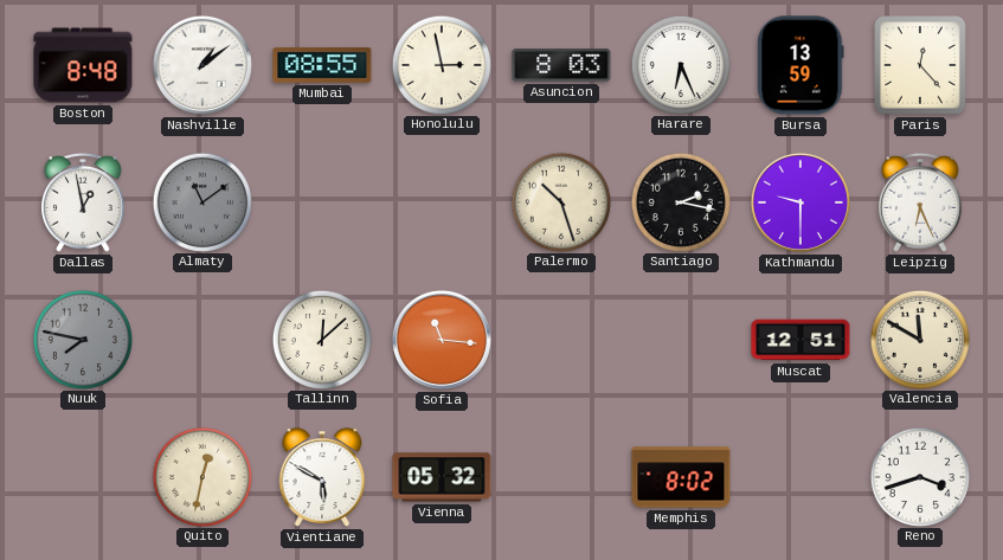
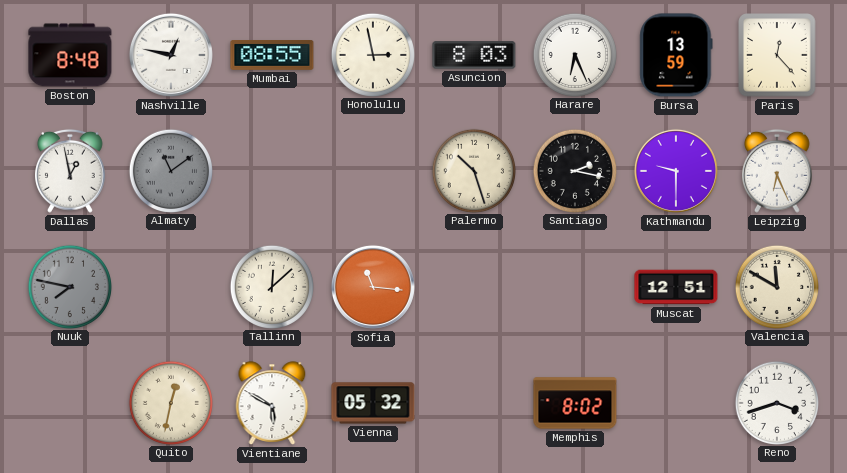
Nashville: 1:09 -> 12:47 (171, 55)
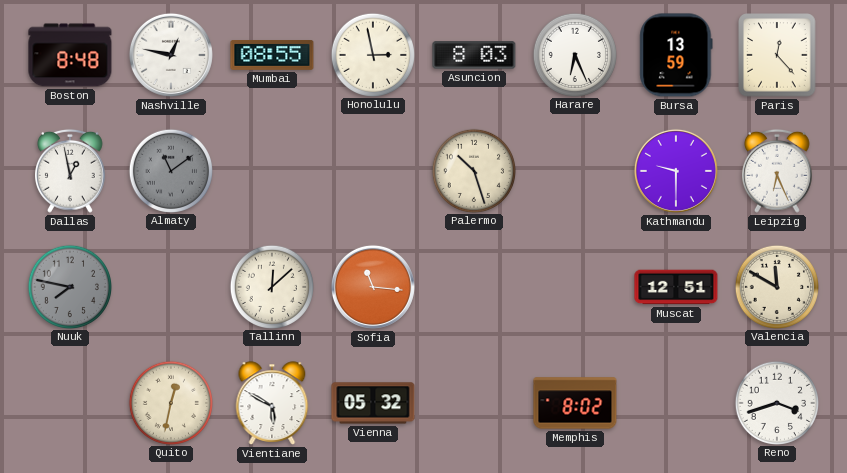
Santiago: 2:17 -> none (574, 170)
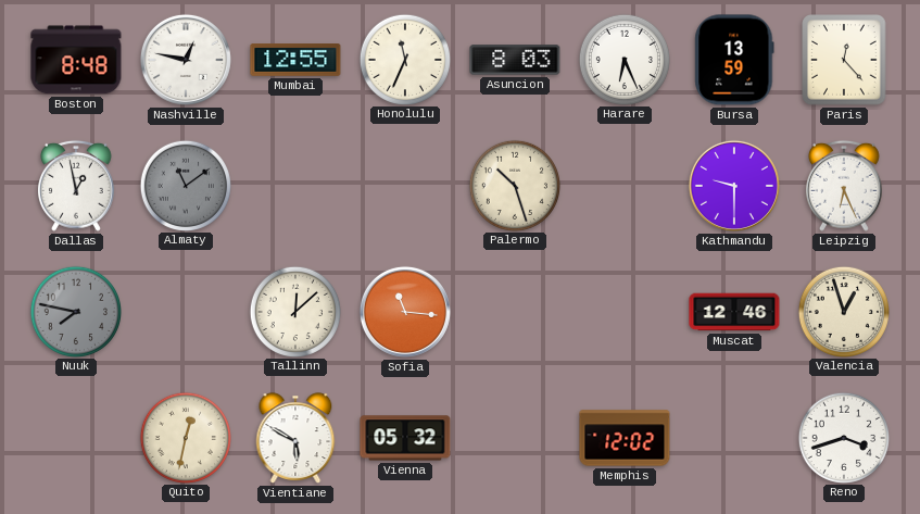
Mumbai: 08:55 -> 12:55 (295, 61)
Honolulu: 2:58 -> 11:34 (404, 59)
Muscat: 12:51 -> 12:46 (734, 312)
Valencia: 11:50 -> 12:57 (843, 311)
Memphis: 8:02 -> 12:02 (625, 438)
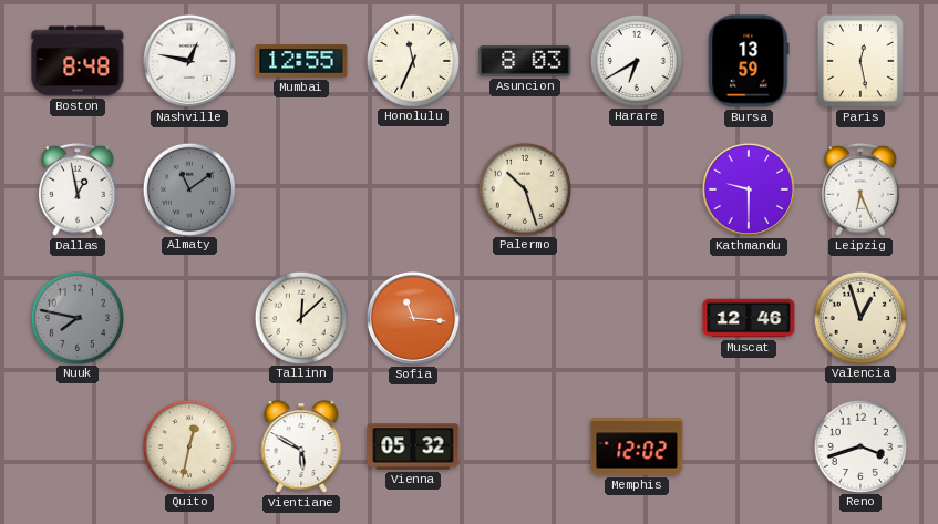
Harare: 6:26 -> 6:40 (636, 60)
Paris: 12:23 -> 12:28 (860, 61)
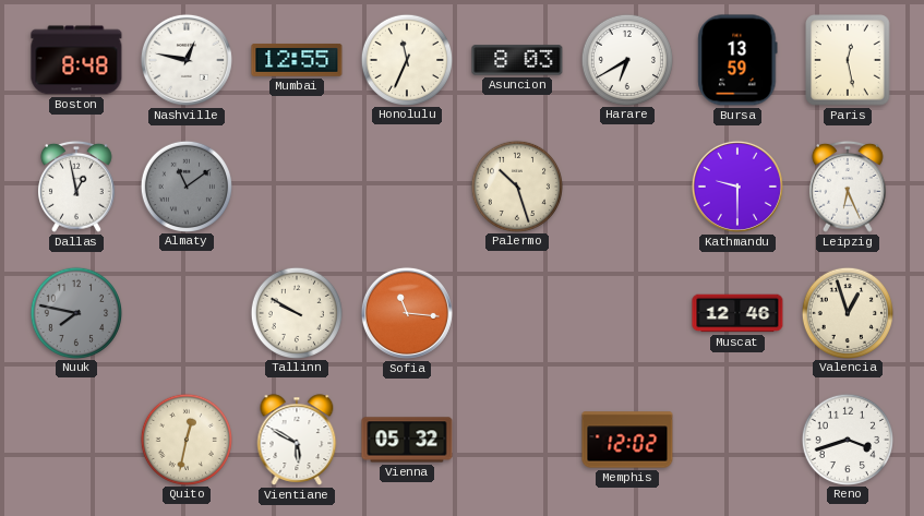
Tallinn: 12:08 -> 9:50 (296, 312)
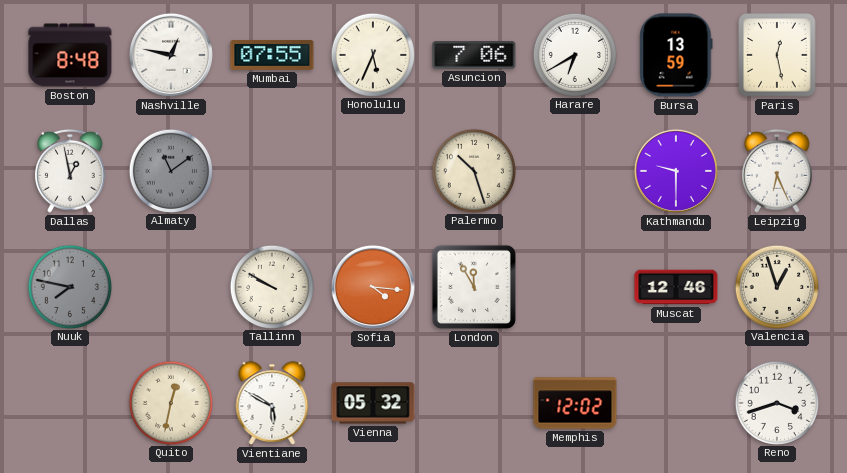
Mumbai: 12:55 -> 07:55 (272, 56)
Honolulu: 11:34 -> 5:34 (372, 54)
Asuncion: 8:03 -> 7:06 (474, 55)
Sofia: 11:16 -> 4:16 (373, 287)
London: none -> 11:55 (474, 287)
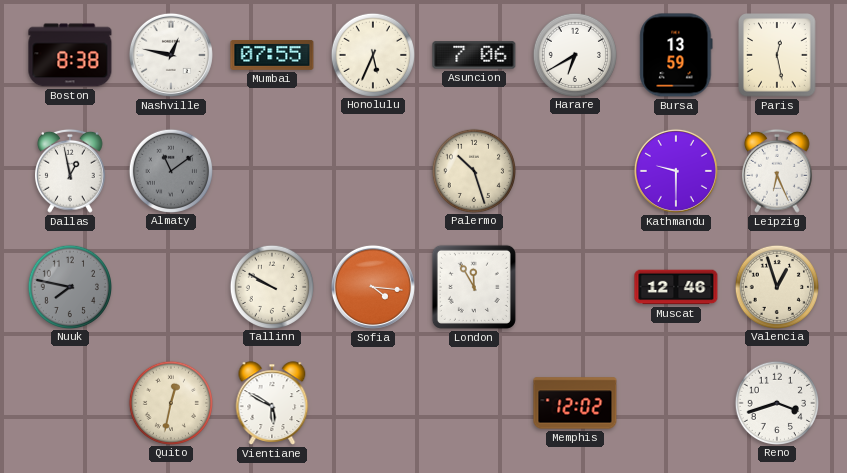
Boston: 8:48 -> 8:38 (70, 55)
Vienna: 05:32 -> none (373, 403)
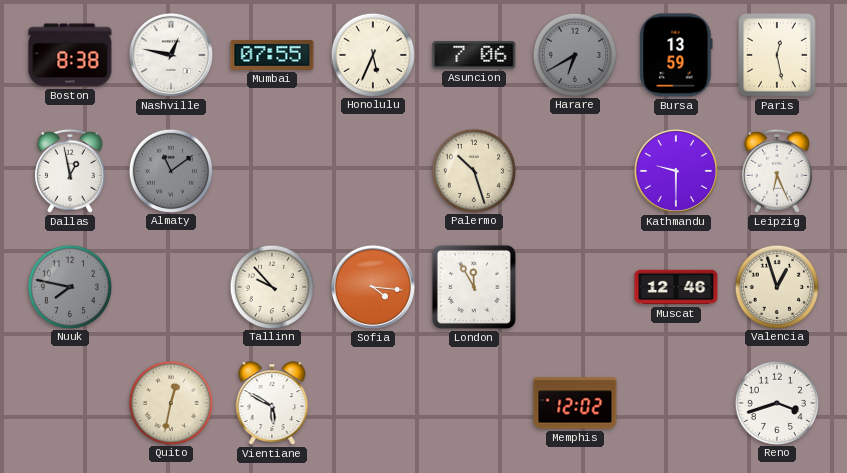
Harare dial: white -> grey (574, 54)
Tallinn: 9:50 -> 9:53 (271, 286)
